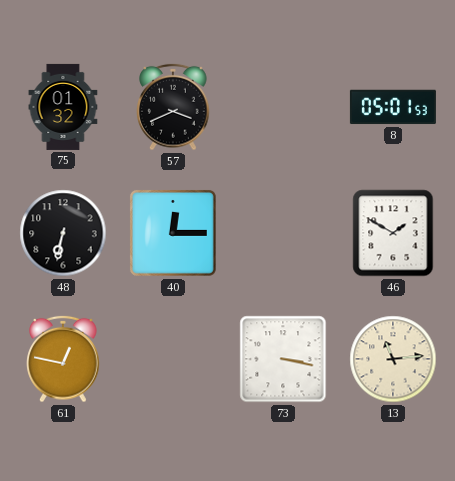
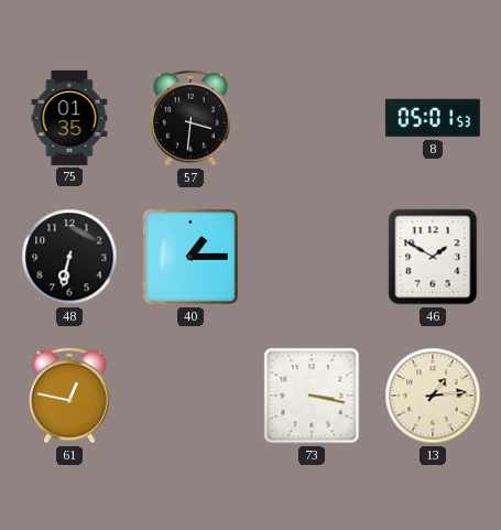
75: 01:32 -> 01:35 (69, 118)
57: 3:41 -> 3:31 (190, 118)
40: 12:15 -> 1:15 (190, 257)
13: 11:14 -> 1:14 (433, 396)
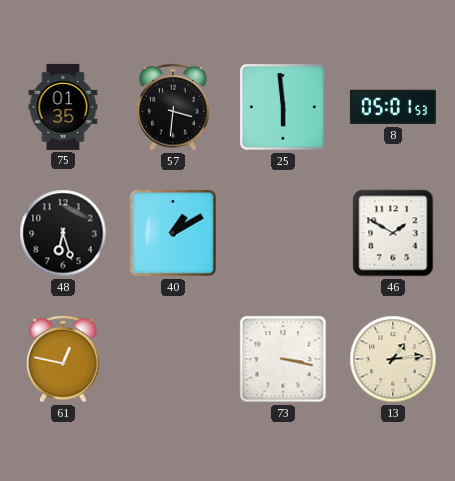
25: none -> 5:59 (283, 107)
48: 6:32 -> 6:27 (63, 233)
40: 1:15 -> 1:10 (173, 233)
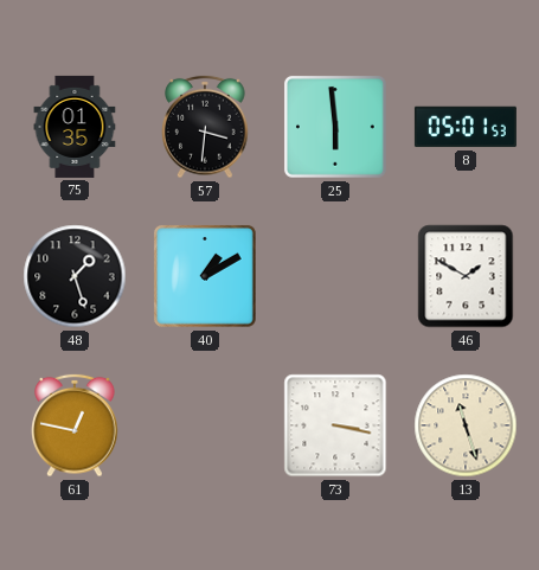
48: 6:27 -> 1:27 (75, 276)
13: 1:14 -> 11:27 (466, 425)
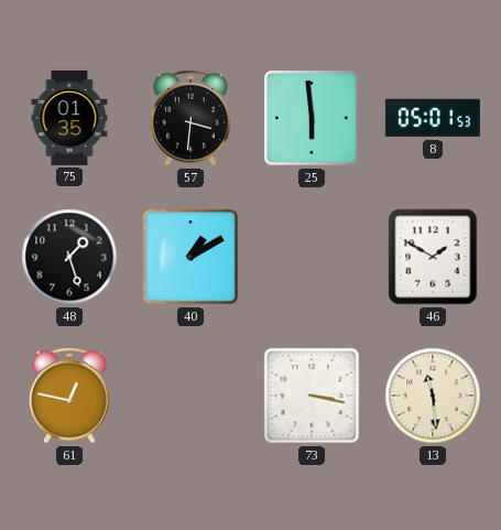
13: 11:27 -> 11:29 (433, 396)
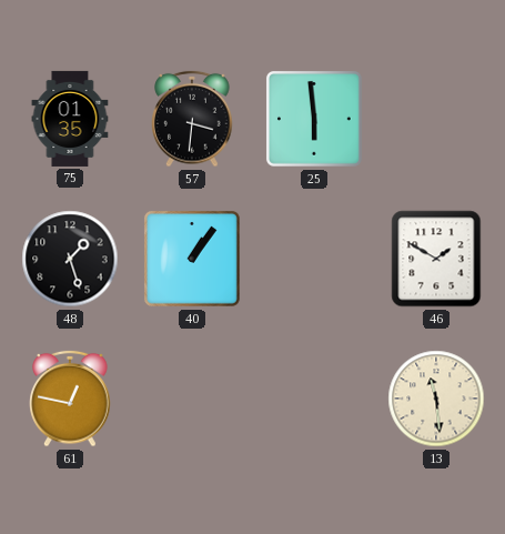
8: 05:01 -> none (433, 118)
40: 1:10 -> 1:06 (192, 259)
73: 3:17 -> none (312, 396)
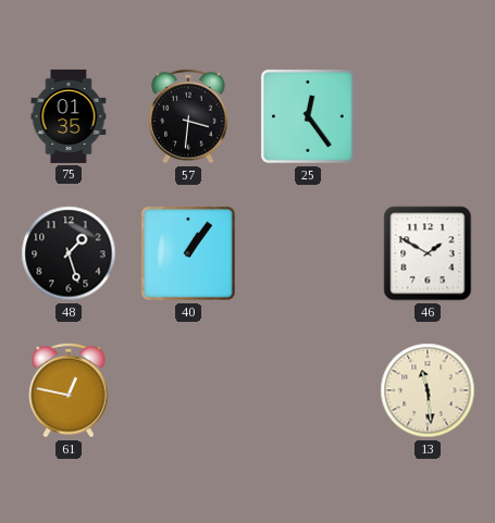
25: 5:59 -> 12:24 (308, 116)
